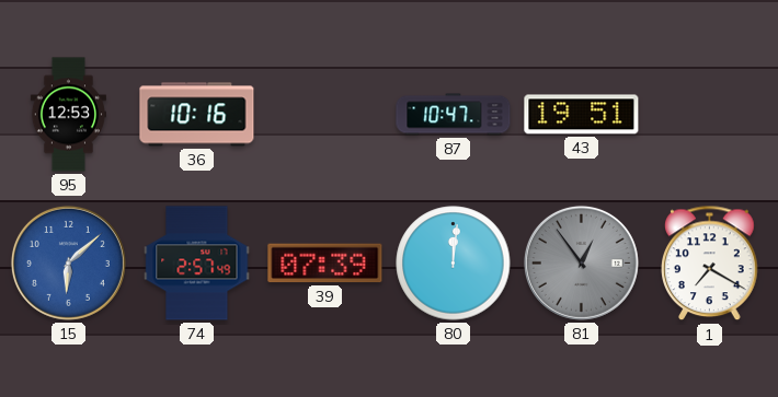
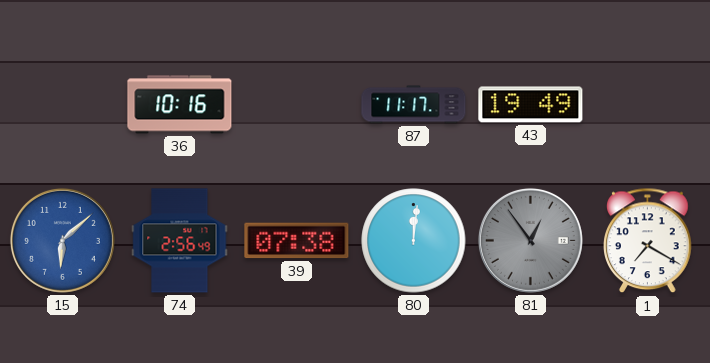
95: 12:53 -> none (68, 115)
87: 10:47 -> 11:17 (414, 105)
43: 19:51 -> 19:49 (531, 105)
74: 2:57 -> 2:56 (180, 241)
39: 07:39 -> 07:38 (297, 241)
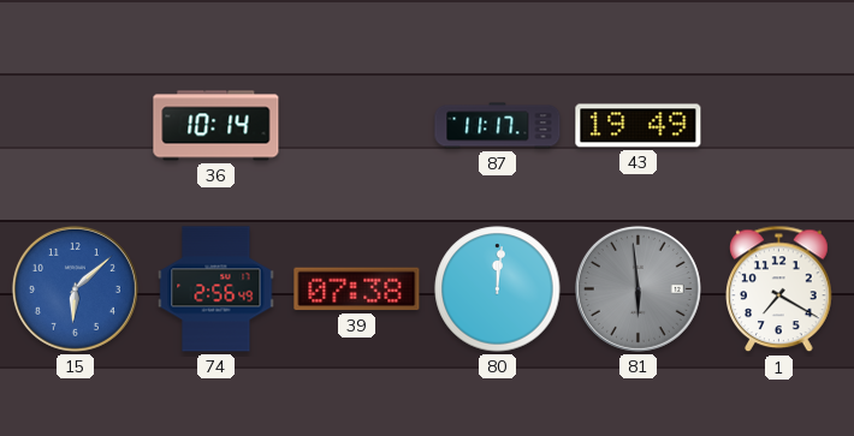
36: 10:16 -> 10:14 (217, 126)
81: 12:54 -> 5:59 (637, 288)
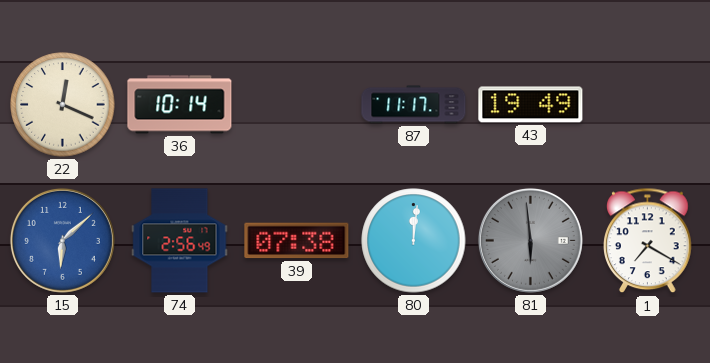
22: none -> 12:19 (63, 105)
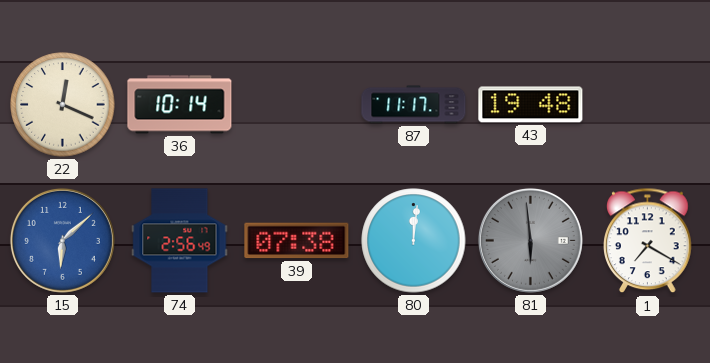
43: 19:49 -> 19:48 (531, 105)
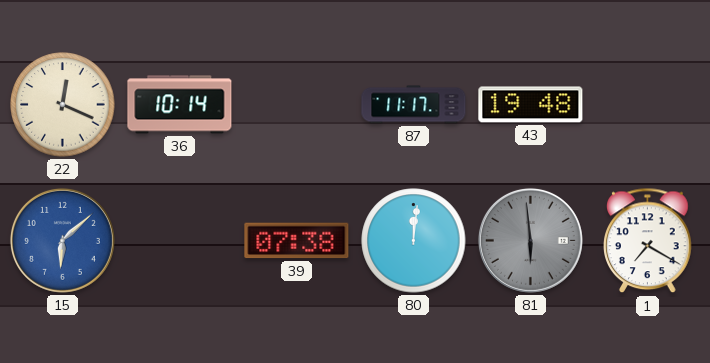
74: 2:56 -> none (180, 241)
